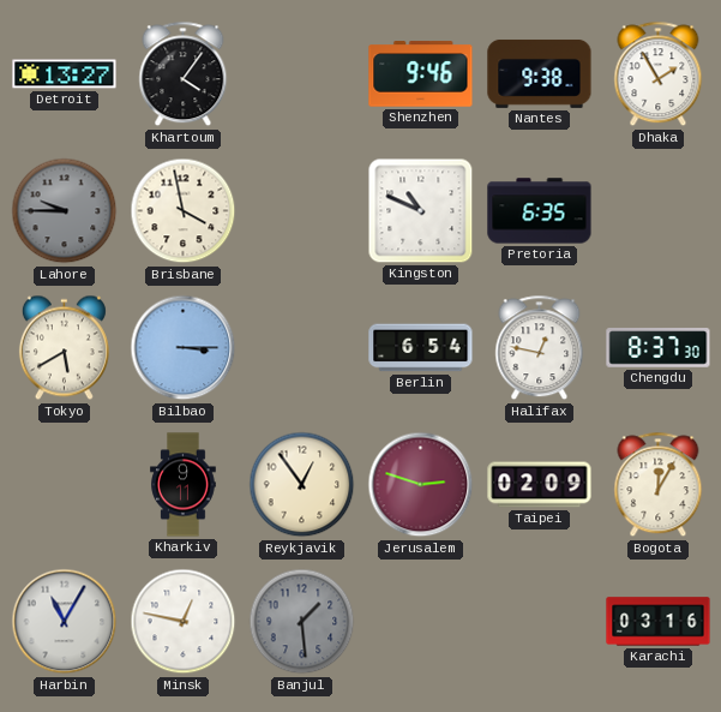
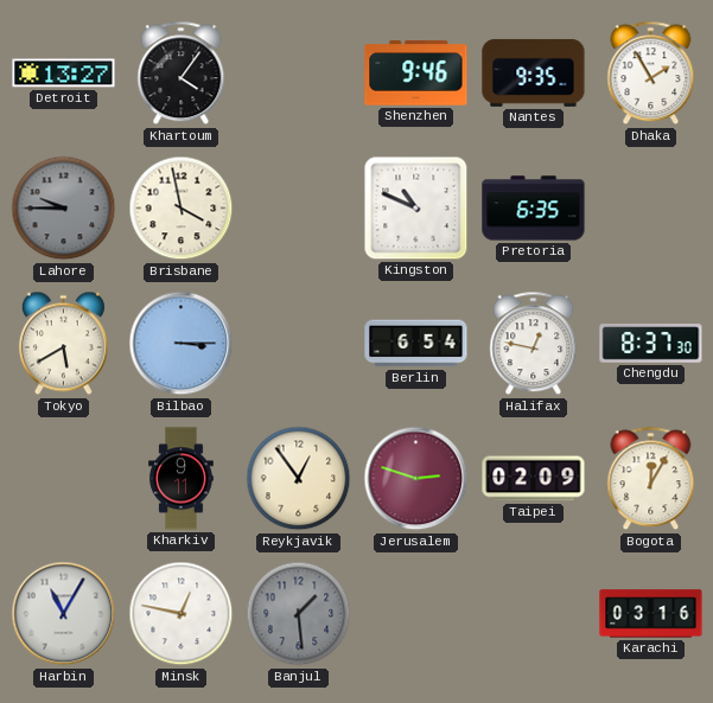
Nantes: 9:38 -> 9:35 (534, 72)
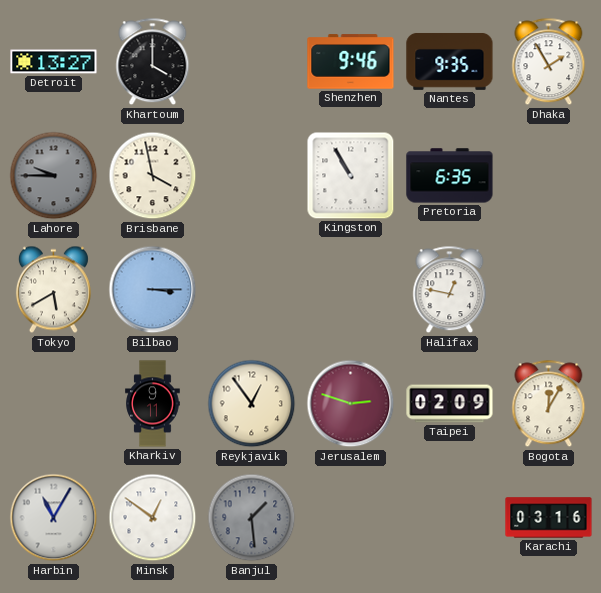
Khartoum: 4:06 -> 4:00 (153, 62)
Kingston: 10:49 -> 10:55 (351, 176)
Berlin: 6:54 -> none (416, 344)
Chengdu: 8:37 -> none (651, 344)
Minsk: 12:47 -> 12:51 (153, 518)
